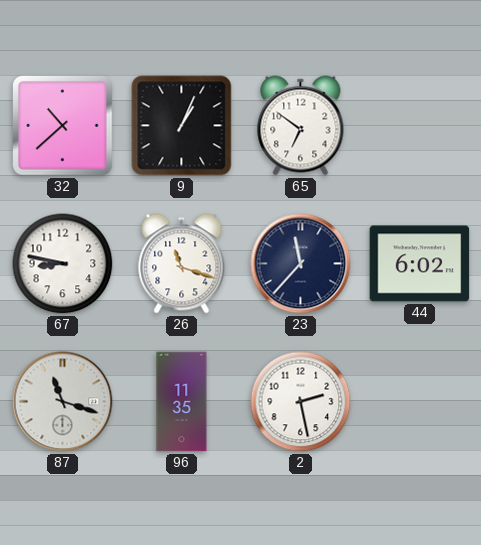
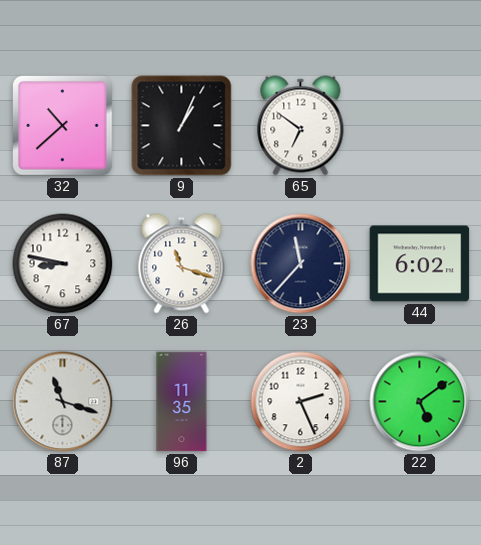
2: 2:28 -> 2:26 (301, 402)
22: none -> 5:09 (420, 402)
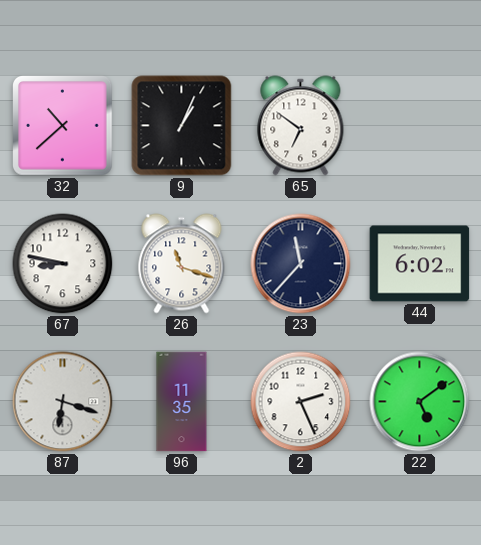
87: 11:18 -> 6:18 (63, 402)
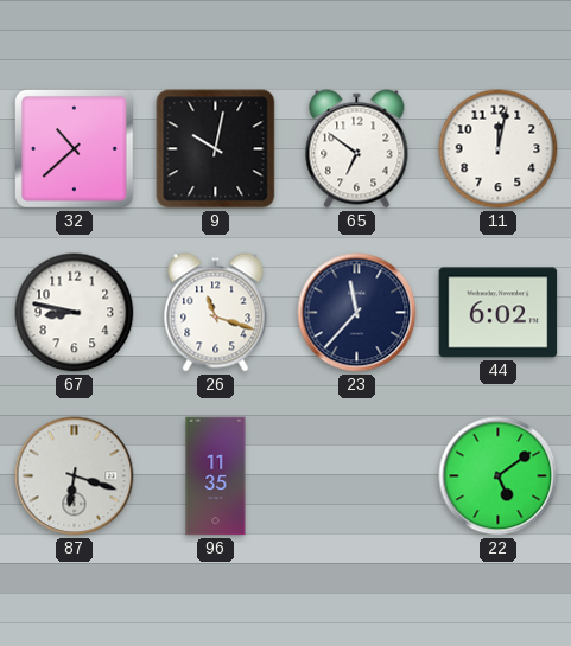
9: 1:04 -> 10:02 (216, 149)
11: none -> 12:02 (499, 149)
2: 2:26 -> none (301, 402)
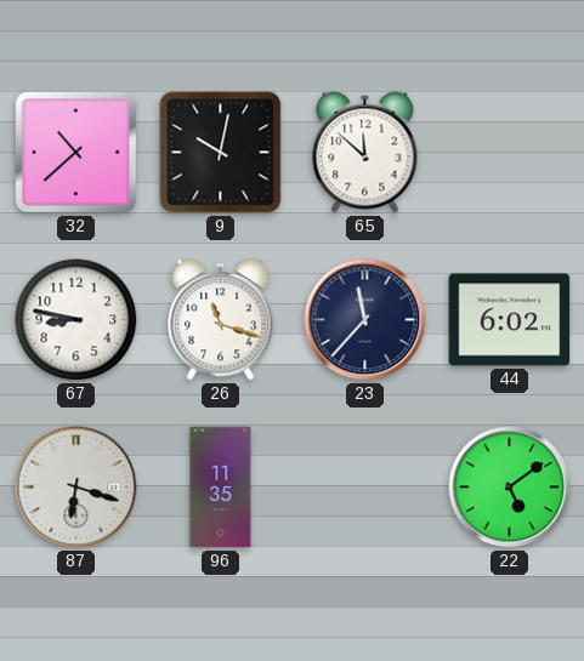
65: 6:51 -> 11:52 (365, 153)
11: 12:02 -> none (499, 149)
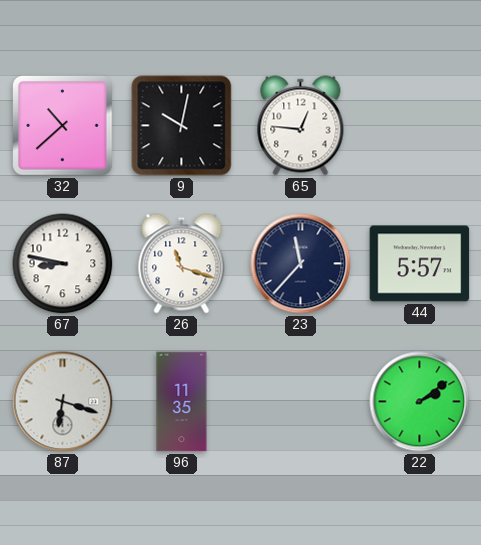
65: 11:52 -> 12:46 (301, 126)
44: 6:02 -> 5:57 (420, 264)
22: 5:09 -> 2:09 (420, 402)
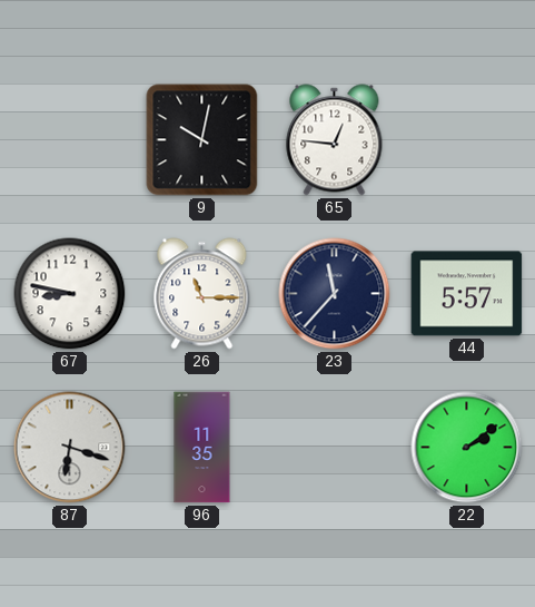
32: 10:38 -> none (63, 126)
26: 11:18 -> 11:15 (202, 294)
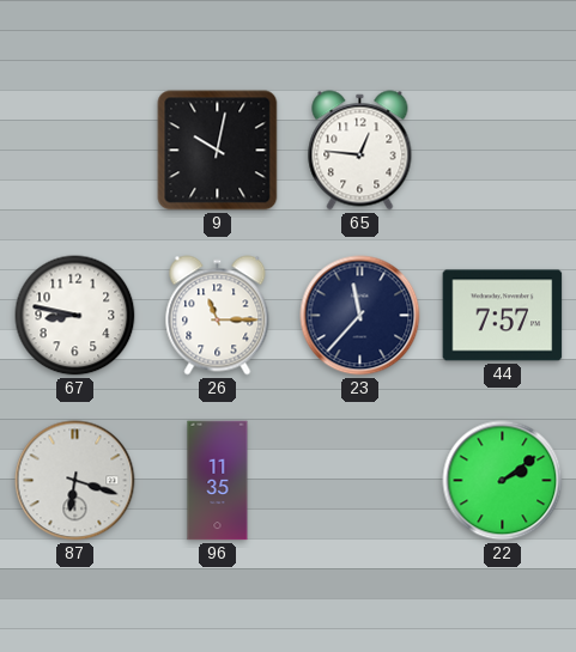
44: 5:57 -> 7:57 (503, 316)
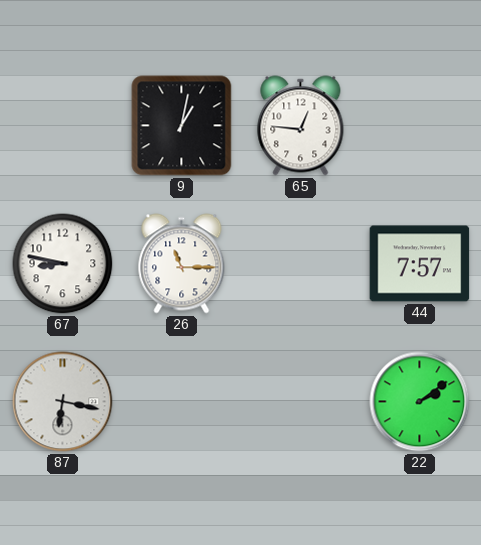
9: 10:02 -> 1:02 (182, 126)
23: 11:37 -> none (360, 316)
87: 6:18 -> 6:17 (63, 402)
96: 11:35 -> none (218, 481)
